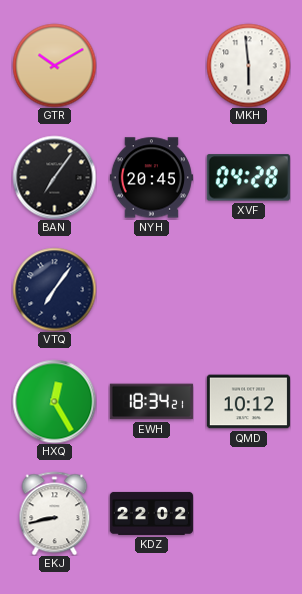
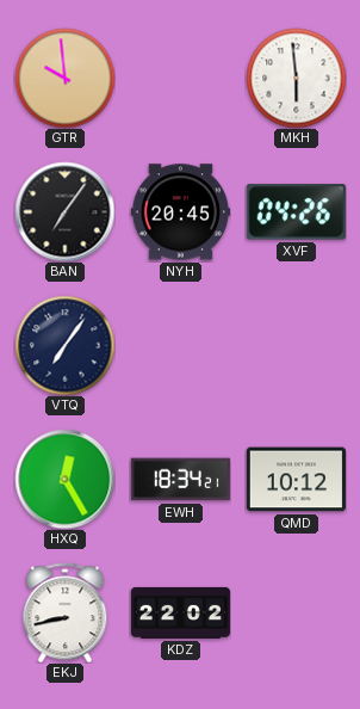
GTR: 10:10 -> 9:59 (64, 78)
XVF: 04:28 -> 04:26 (296, 212)
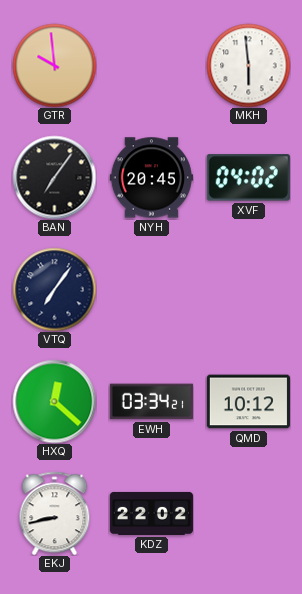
XVF: 04:26 -> 04:02 (248, 178)
HXQ: 12:25 -> 12:22 (54, 401)
EWH: 18:34 -> 03:34 (151, 402)
